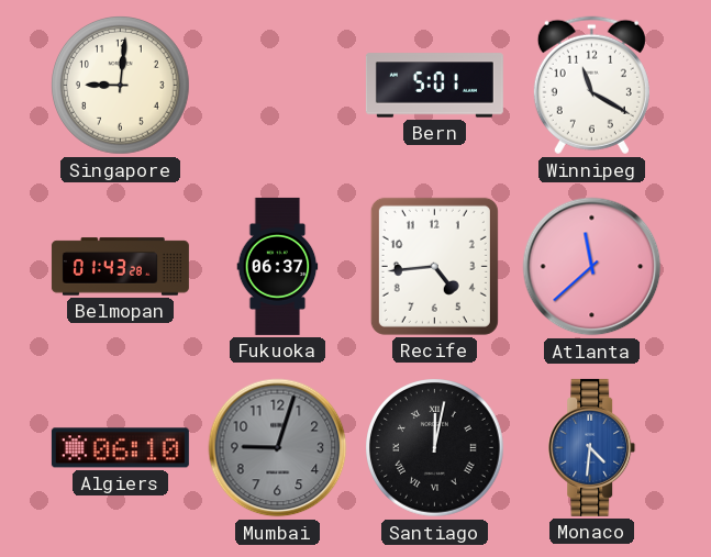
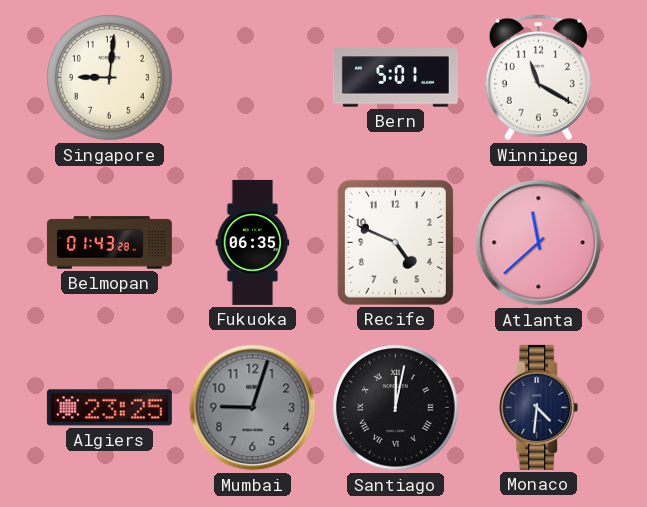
Fukuoka: 06:37 -> 06:35 (253, 242)
Recife: 4:44 -> 4:49 (395, 242)
Algiers: 06:10 -> 23:25 (109, 408)
Monaco dial: blue -> navy (539, 407)
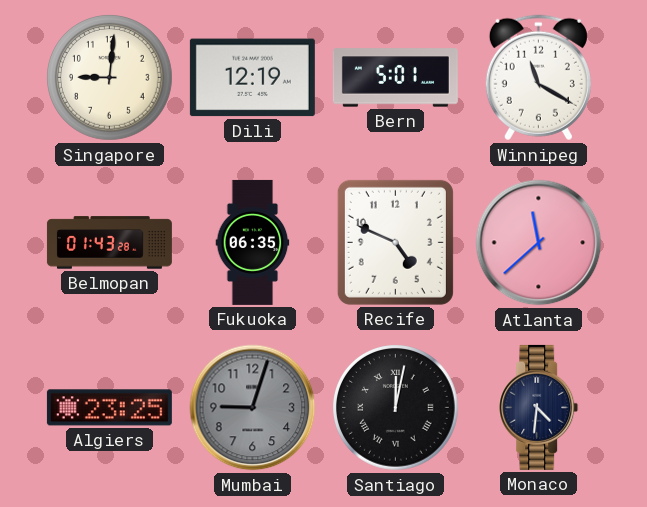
Dili: none -> 12:19 (252, 78)
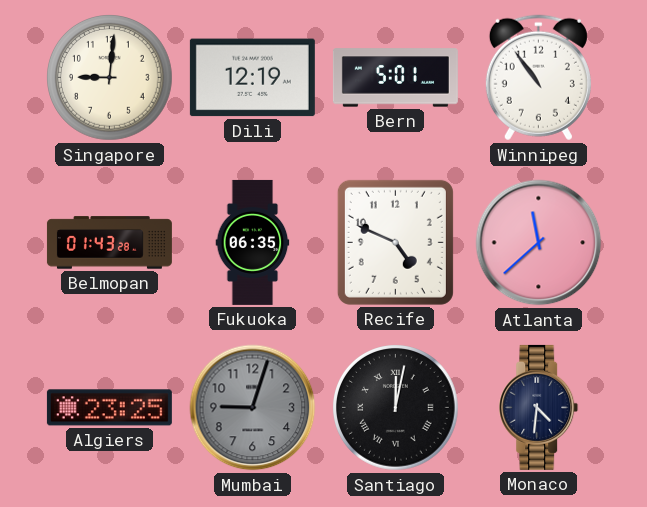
Winnipeg: 11:20 -> 10:54 (538, 78)
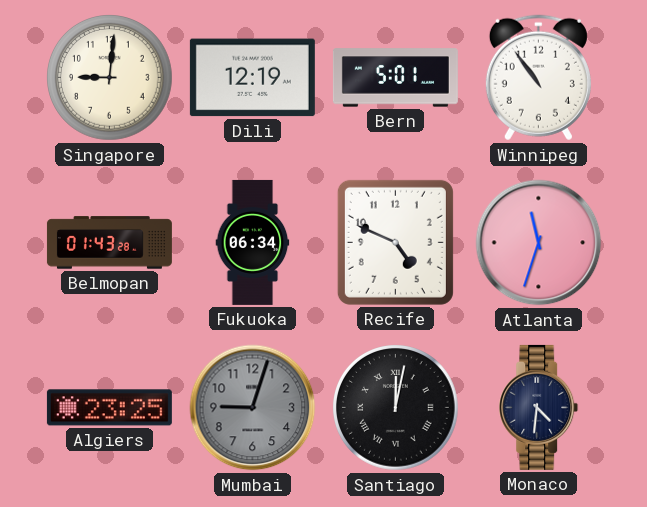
Fukuoka: 06:35 -> 06:34 (253, 242)
Atlanta: 11:38 -> 11:33 (539, 243)
